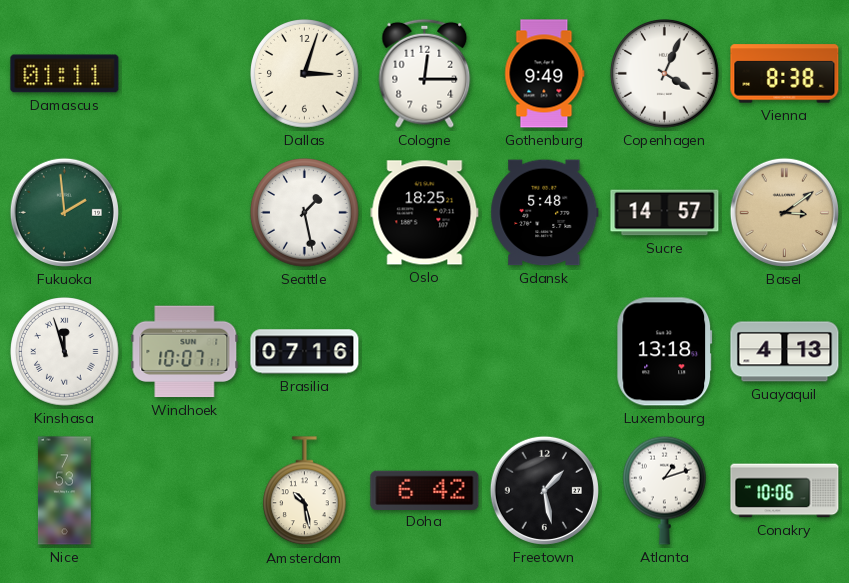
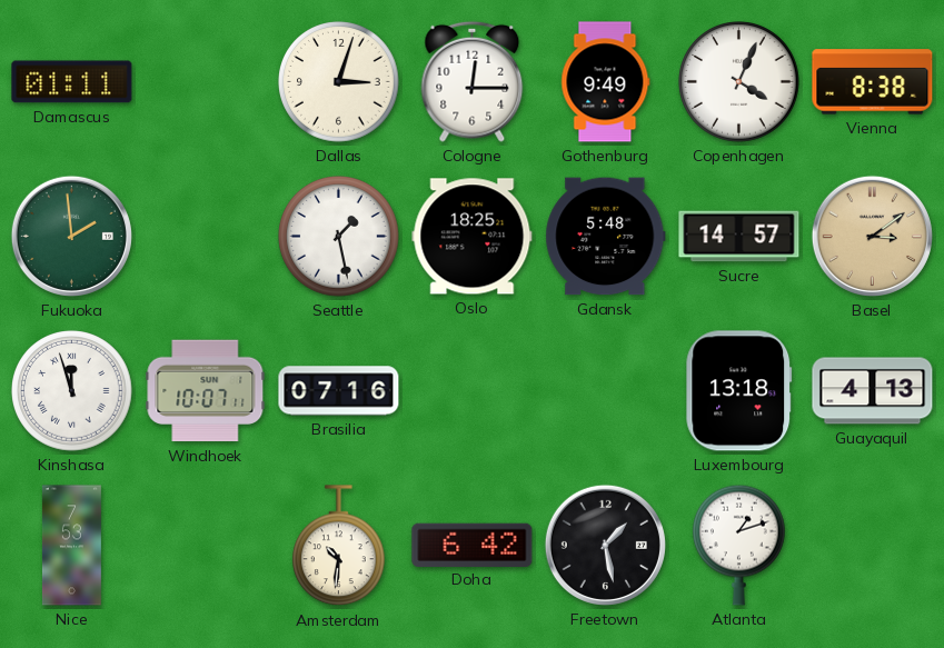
Amsterdam: 10:28 -> 10:31 (339, 546)
Conakry: 10:06 -> none (785, 491)
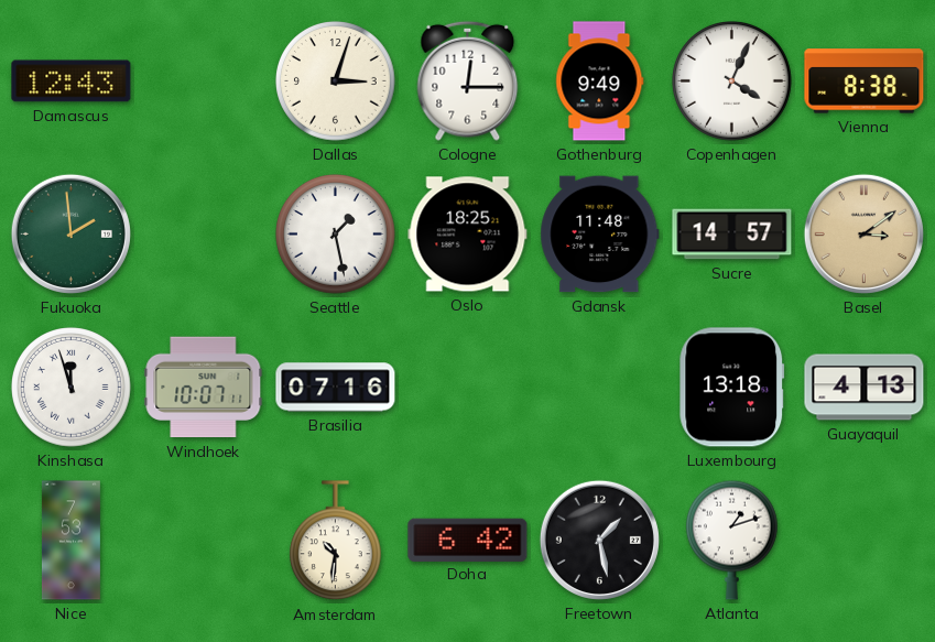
Damascus: 01:11 -> 12:43 (72, 81)
Gdansk: 5:48 -> 11:48 (600, 235)
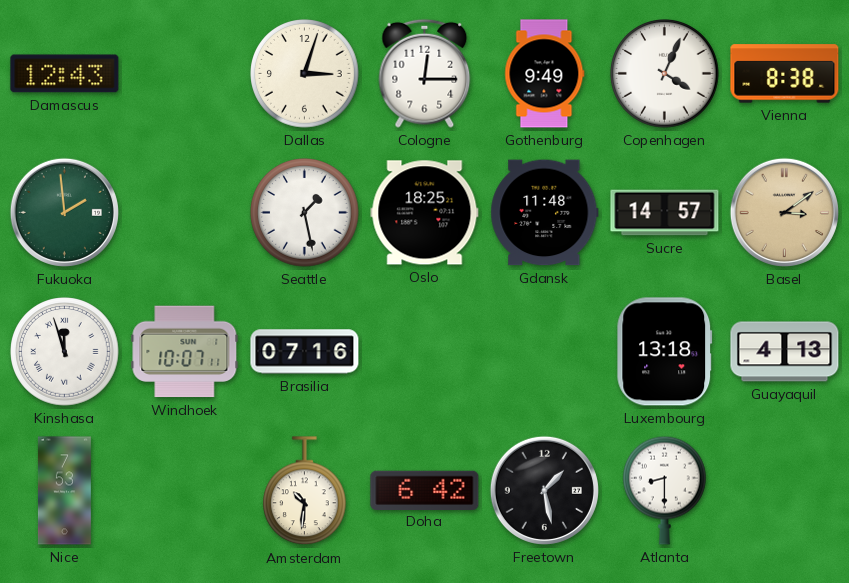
Atlanta: 1:12 -> 8:30 (665, 490)
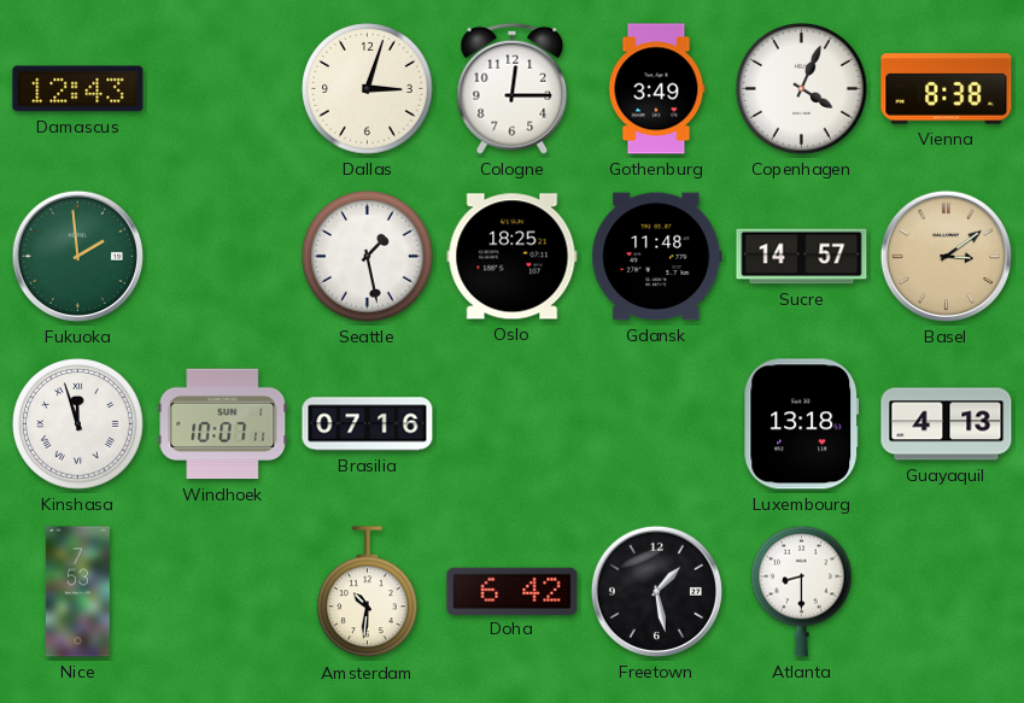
Gothenburg: 9:49 -> 3:49 (657, 89)
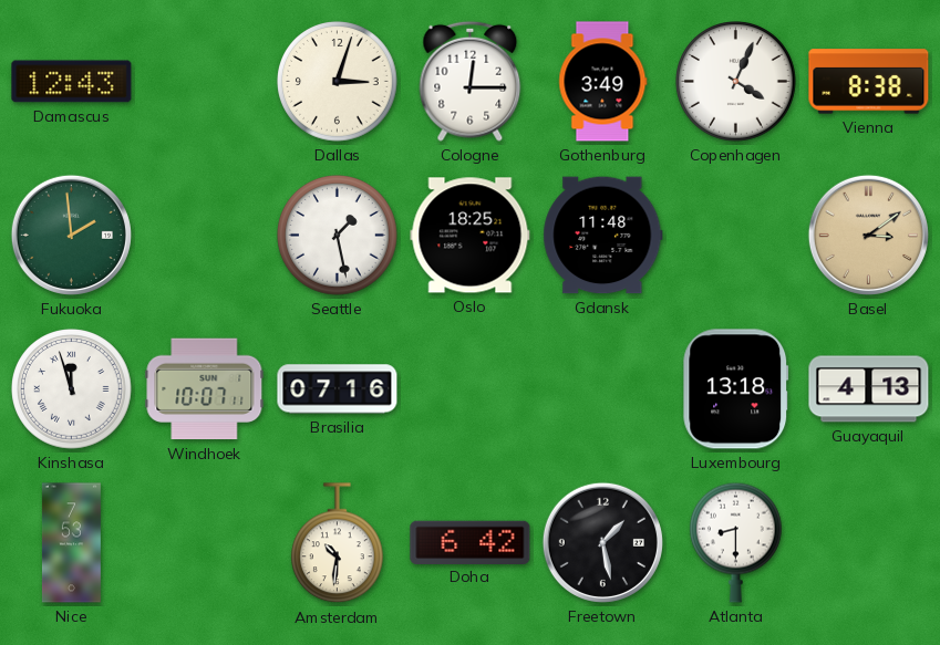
Sucre: 14:57 -> none (802, 257)
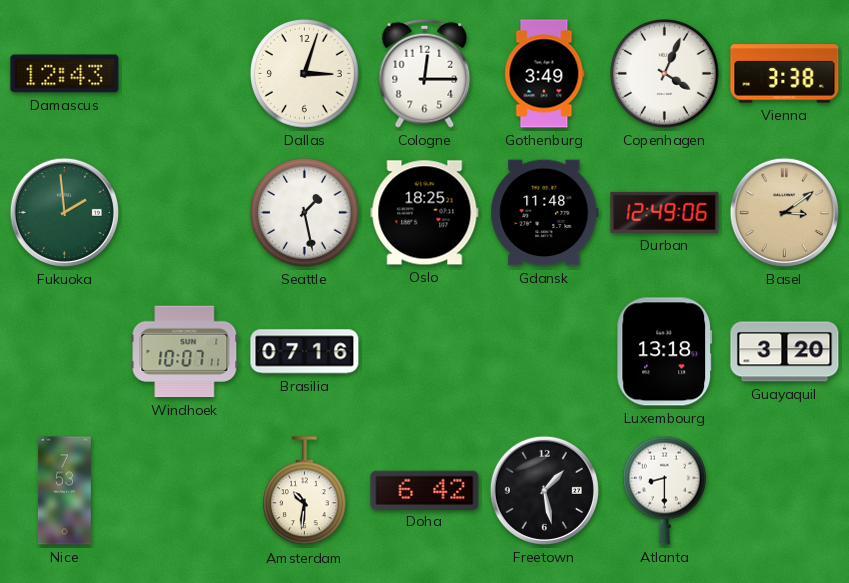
Vienna: 8:38 -> 3:38 (785, 74)
Durban: none -> 12:49 (665, 212)
Kinshasa: 11:57 -> none (72, 389)
Guayaquil: 4:13 -> 3:20 (785, 352)
